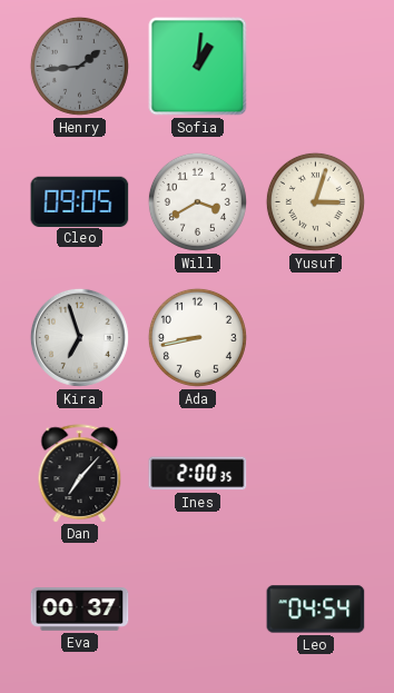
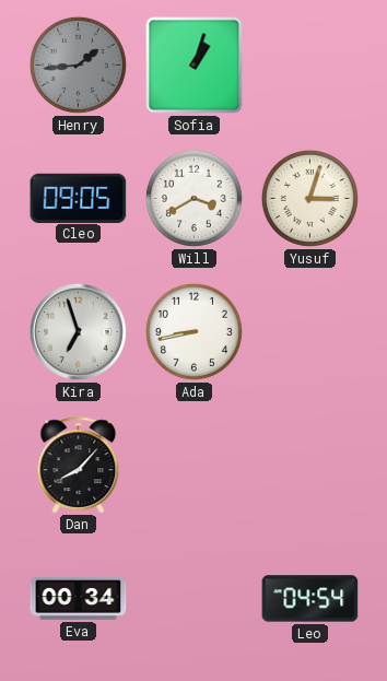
Sofia: 1:01 -> 1:03 (195, 66)
Dan: 7:07 -> 8:07 (79, 465)
Ines: 2:00 -> none (198, 474)
Eva: 00:37 -> 00:34 (79, 599)
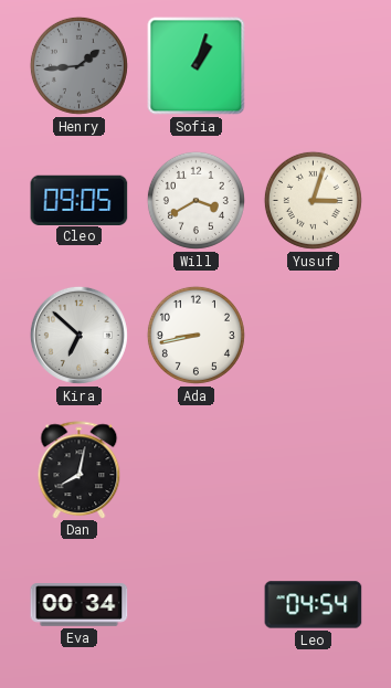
Kira: 6:57 -> 6:52 (78, 335)
Dan: 8:07 -> 8:02 (80, 469)
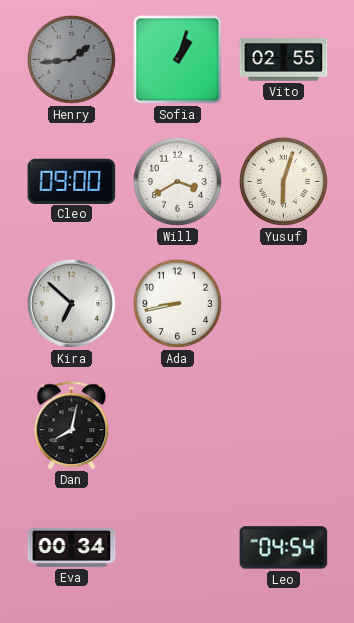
Vito: none -> 02:55 (284, 60)
Cleo: 09:05 -> 09:00 (72, 181)
Yusuf: 3:03 -> 6:03 (283, 181)
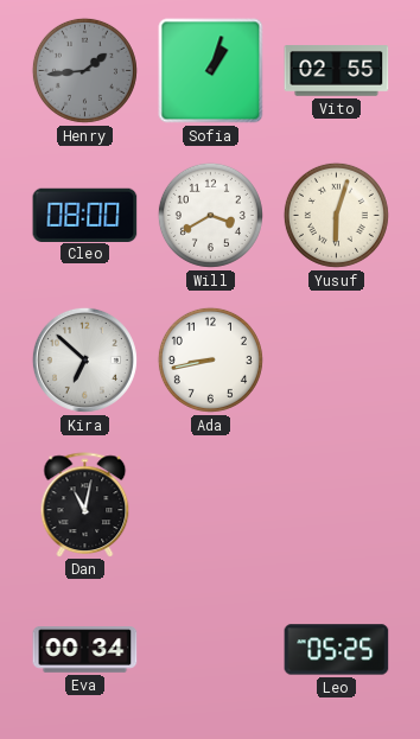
Cleo: 09:00 -> 08:00 (85, 215)
Dan: 8:02 -> 11:02 (85, 504)
Leo: 04:54 -> 05:25 (337, 650)
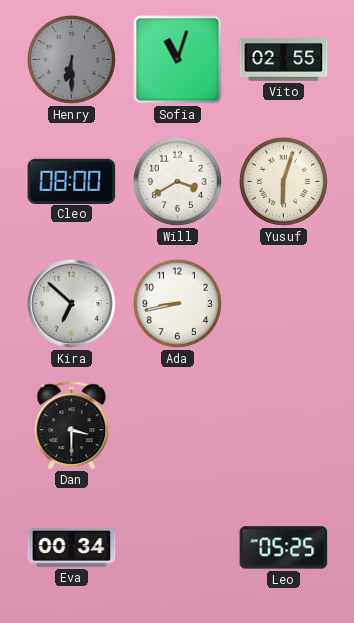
Henry: 1:44 -> 6:30 (71, 59)
Sofia: 1:03 -> 11:03 (178, 60)
Dan: 11:02 -> 3:30 (72, 425)
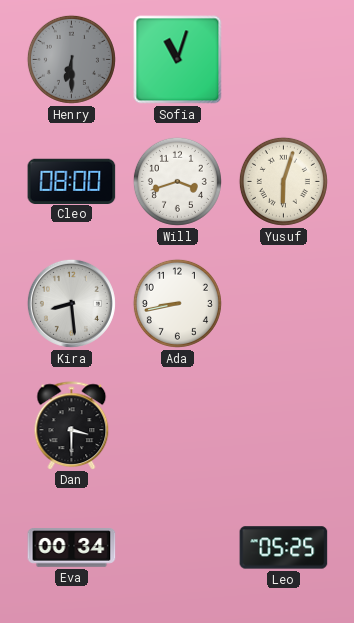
Vito: 02:55 -> none (284, 60)
Will: 3:40 -> 3:42 (177, 181)
Kira: 6:52 -> 8:29 (71, 303)
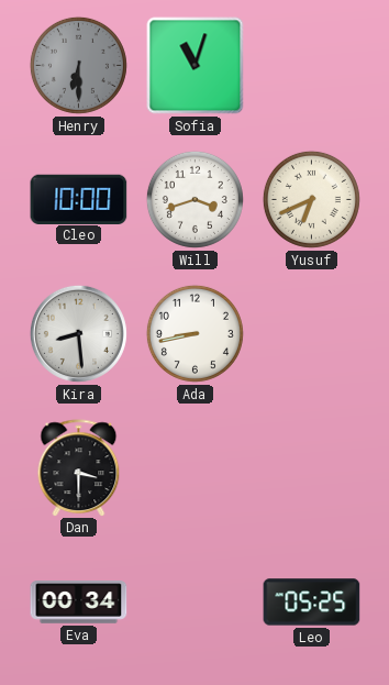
Cleo: 08:00 -> 10:00 (79, 199)
Yusuf: 6:03 -> 6:41 (311, 199)
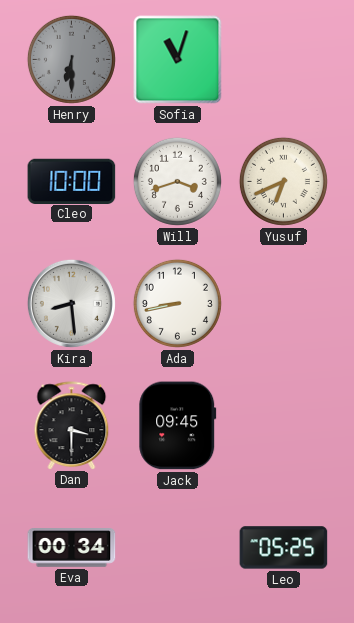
Jack: none -> 09:45 (178, 426)
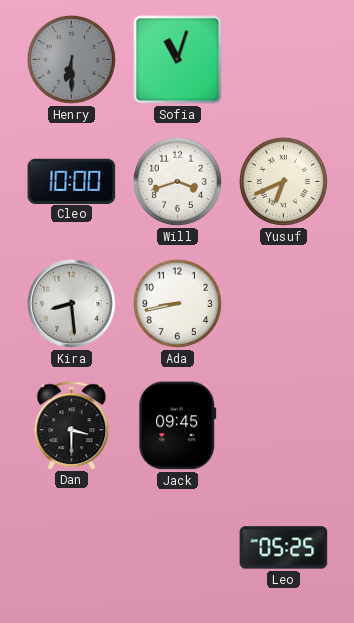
Eva: 00:34 -> none (72, 548)
